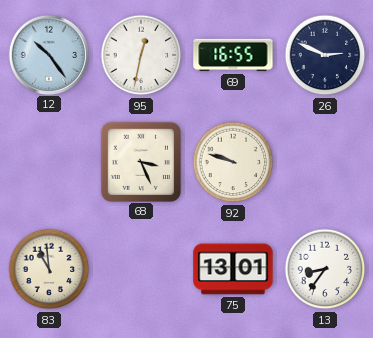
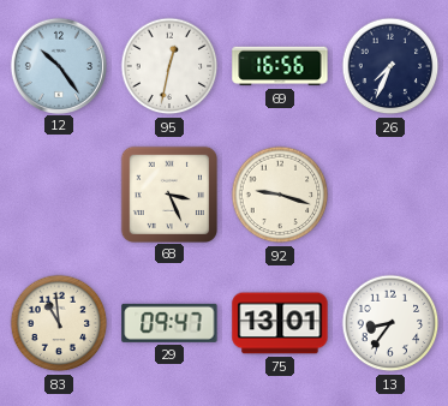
69: 16:55 -> 16:56 (280, 66)
26: 2:49 -> 7:34 (390, 66)
92: 9:48 -> 9:18 (280, 195)
29: none -> 09:47 (169, 323)
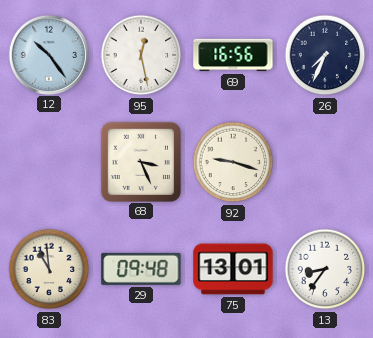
95: 12:32 -> 12:28 (141, 55)
29: 09:47 -> 09:48 (141, 269)
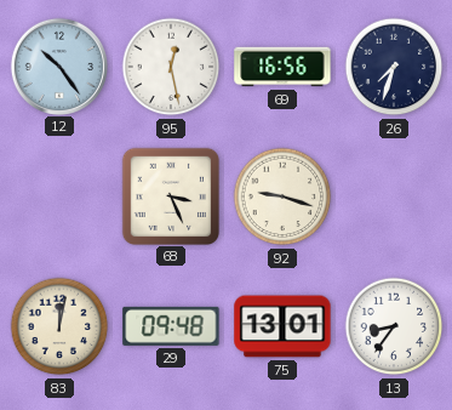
26: 7:34 -> 7:33 (394, 67)
83: 10:59 -> 12:02 (59, 326)
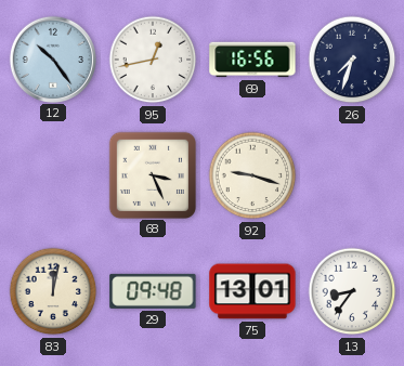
95: 12:28 -> 12:43 (153, 60)
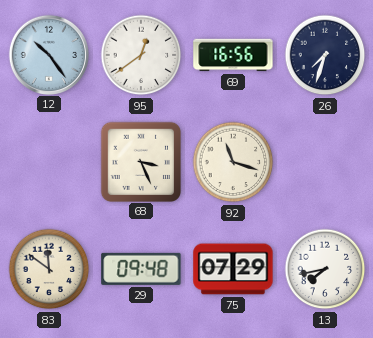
95: 12:43 -> 12:39 (141, 55)
92: 9:18 -> 11:18 (233, 162)
83: 12:02 -> 11:51 (49, 269)
75: 13:01 -> 07:29 (233, 269)
13: 8:36 -> 7:43 (325, 269)
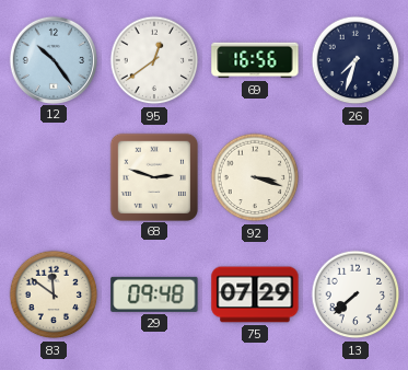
68: 3:26 -> 2:48 (153, 176)
92: 11:18 -> 3:18 (255, 177)
13: 7:43 -> 7:38 (355, 294)
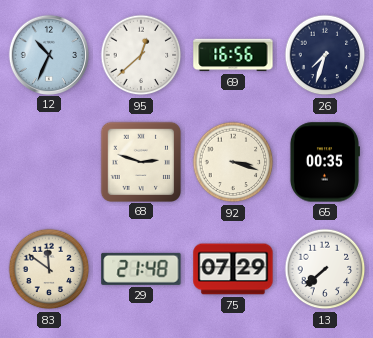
12: 10:24 -> 10:34 (48, 54)
95: 12:39 -> 12:38 (141, 55)
65: none -> 00:35 (324, 162)
29: 09:48 -> 21:48 (141, 269)
